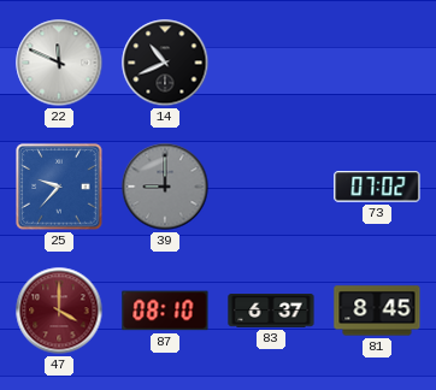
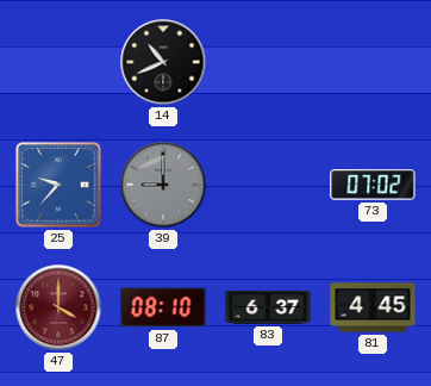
22: 11:49 -> none (59, 63)
81: 8:45 -> 4:45 (373, 307)
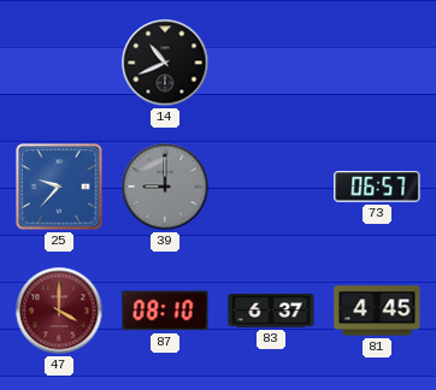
73: 07:02 -> 06:57 (377, 187)
